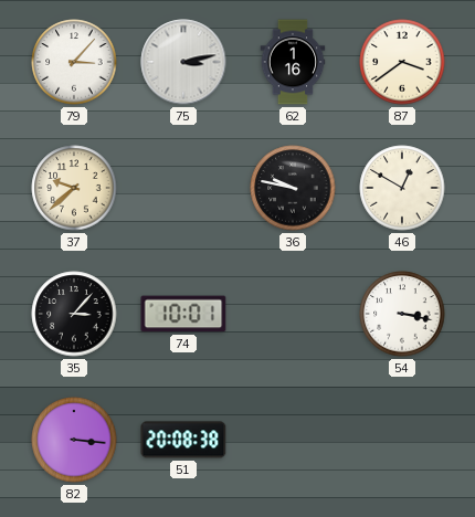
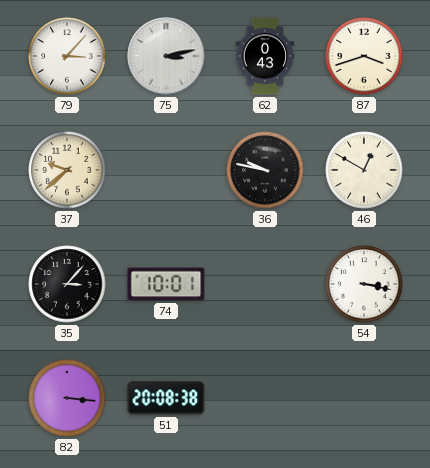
62: 1:16 -> 0:43 (265, 56)
87: 3:39 -> 3:42 (364, 56)
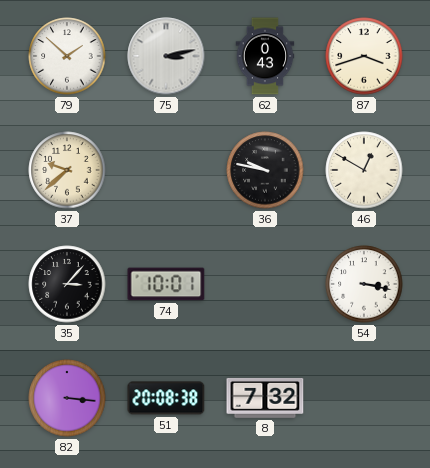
79: 3:07 -> 1:52 (67, 56)
8: none -> 7:32 (265, 398)
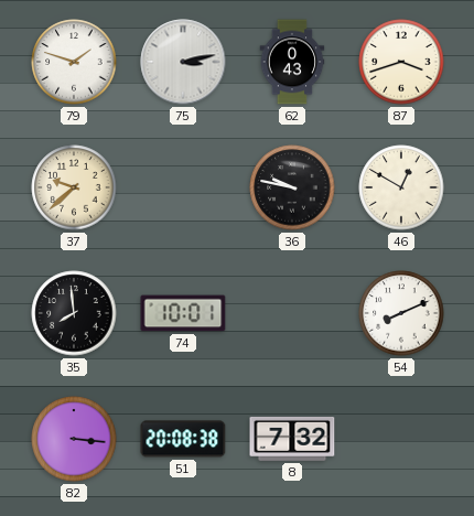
79: 1:52 -> 1:48 (74, 62)
35: 3:07 -> 7:59 (74, 313)
54: 3:17 -> 8:11 (401, 313)
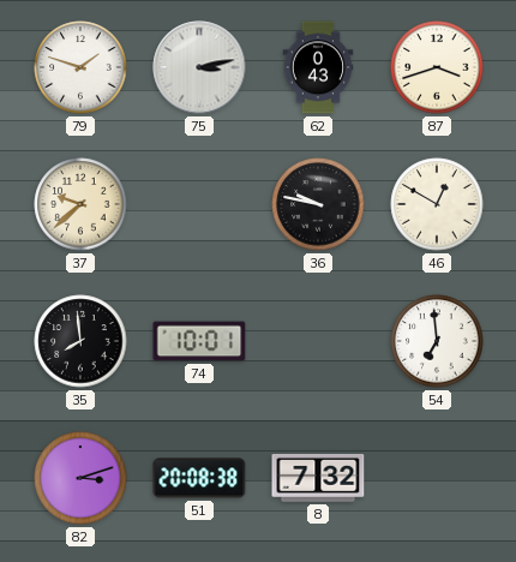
54: 8:11 -> 6:59 (437, 341)
82: 3:16 -> 3:12 (80, 478)
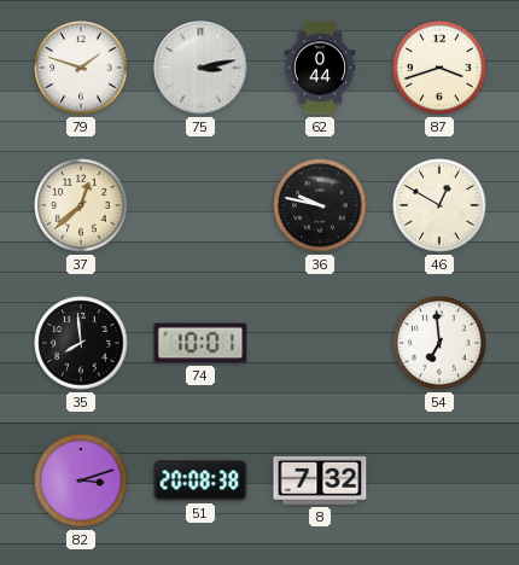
62: 0:43 -> 0:44 (320, 68)
37: 9:38 -> 12:38 (81, 205)
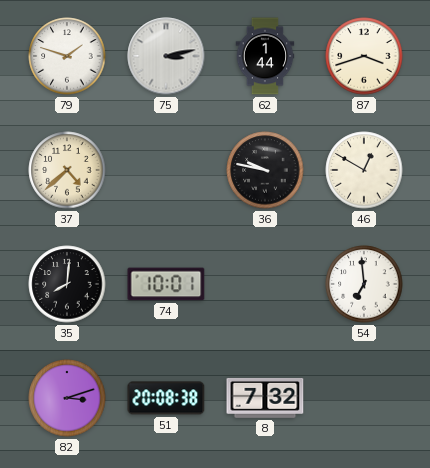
62: 0:44 -> 1:44 (265, 56)
37: 12:38 -> 4:38 (67, 170)
35: 7:59 -> 8:01 (67, 284)
